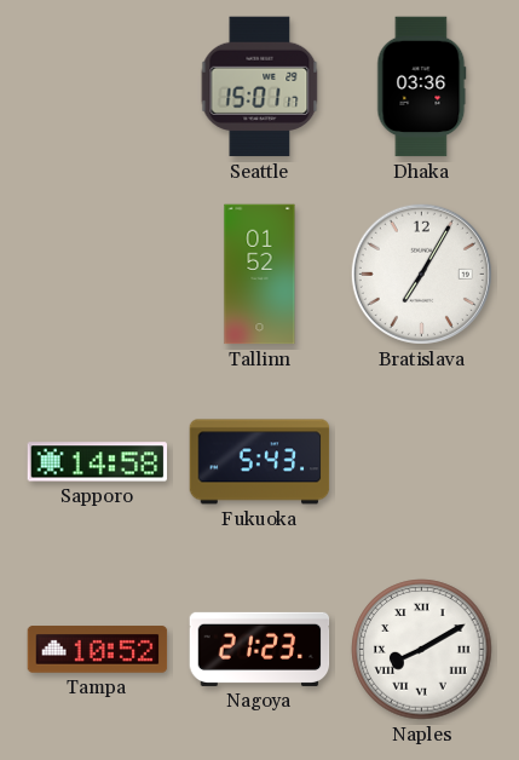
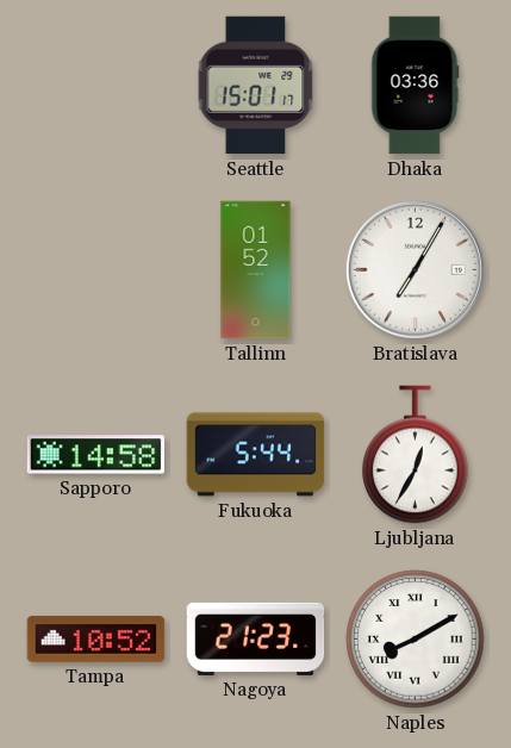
Fukuoka: 5:43 -> 5:44 (256, 455)
Ljubljana: none -> 12:35 (416, 455)
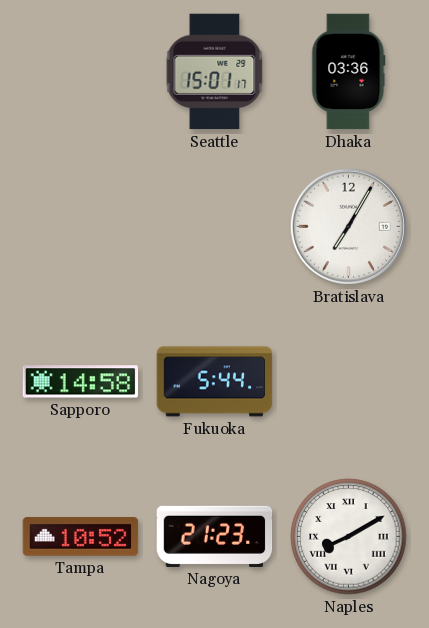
Tallinn: 01:52 -> none (256, 270)
Ljubljana: 12:35 -> none (416, 455)
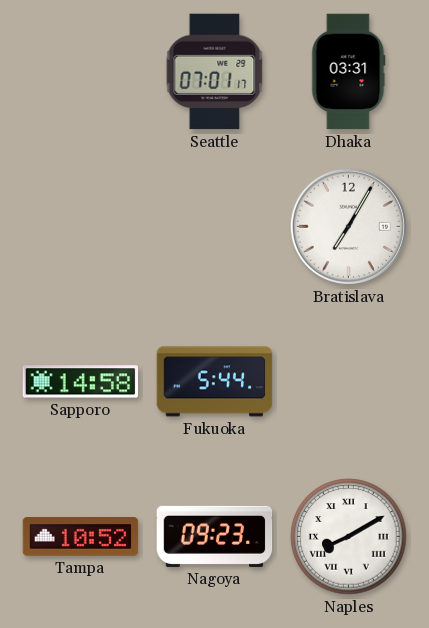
Seattle: 15:01 -> 07:01 (215, 72)
Dhaka: 03:36 -> 03:31 (349, 72)
Nagoya: 21:23 -> 09:23 (215, 536)
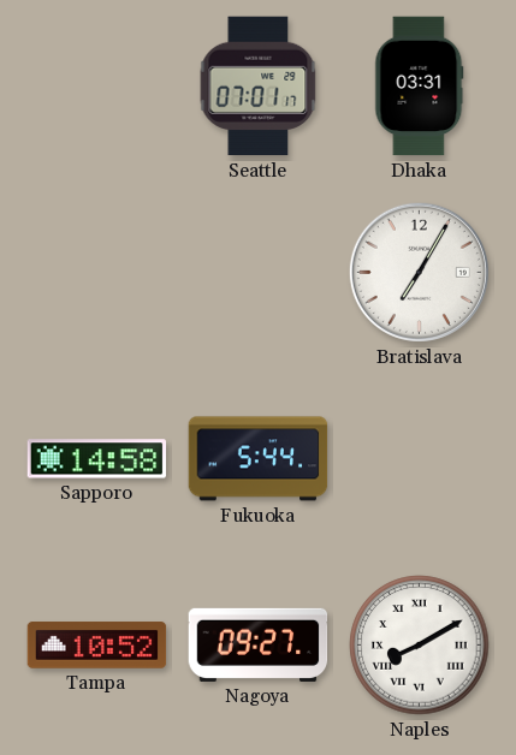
Nagoya: 09:23 -> 09:27 (259, 644)
